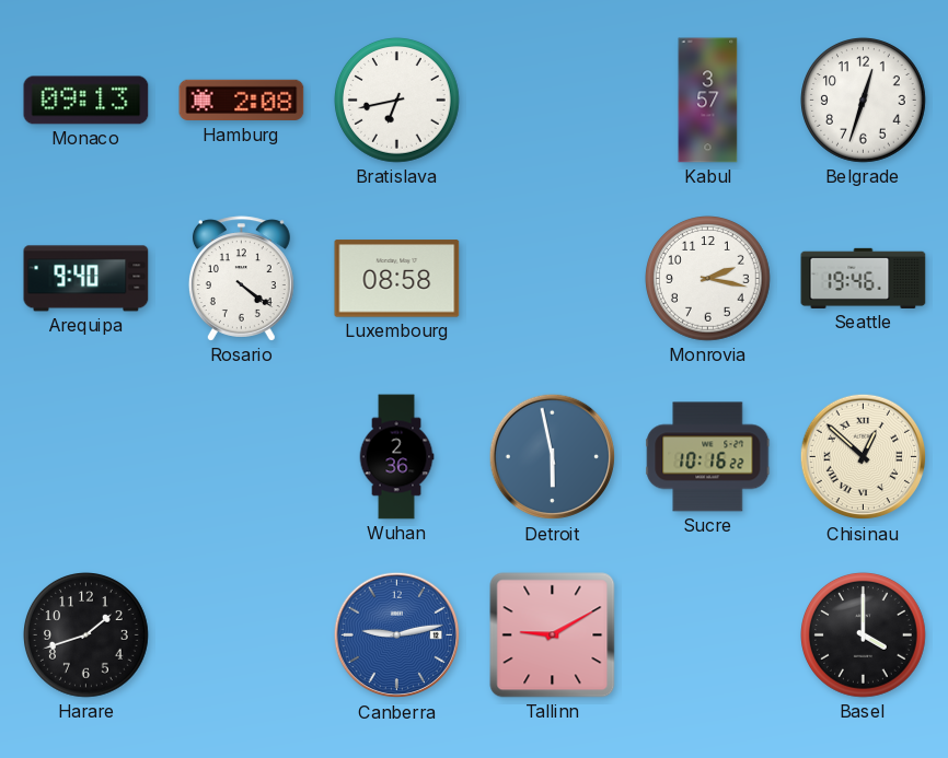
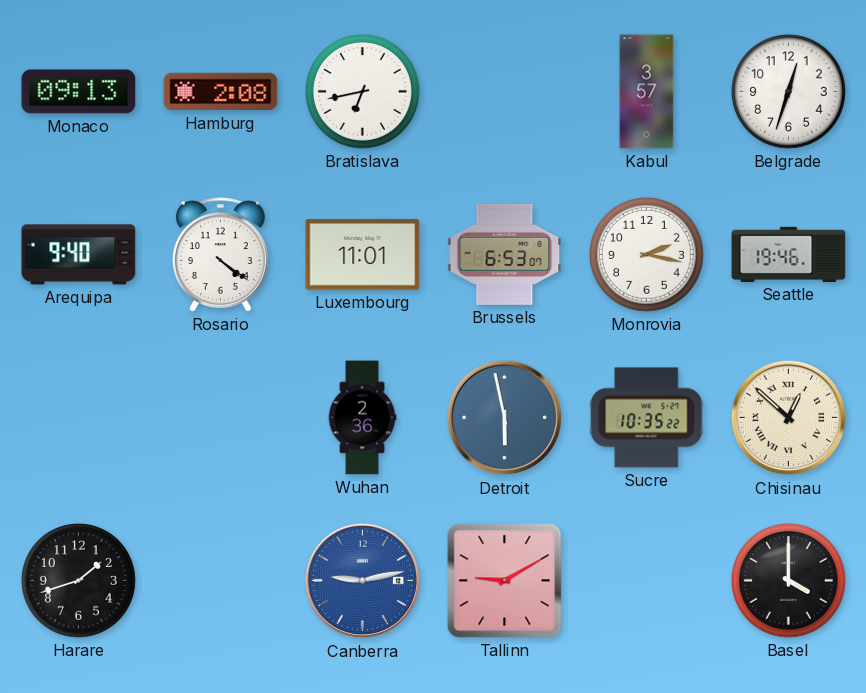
Luxembourg: 08:58 -> 11:01 (363, 255)
Brussels: none -> 6:53 (505, 254)
Sucre: 10:16 -> 10:35 (647, 418)
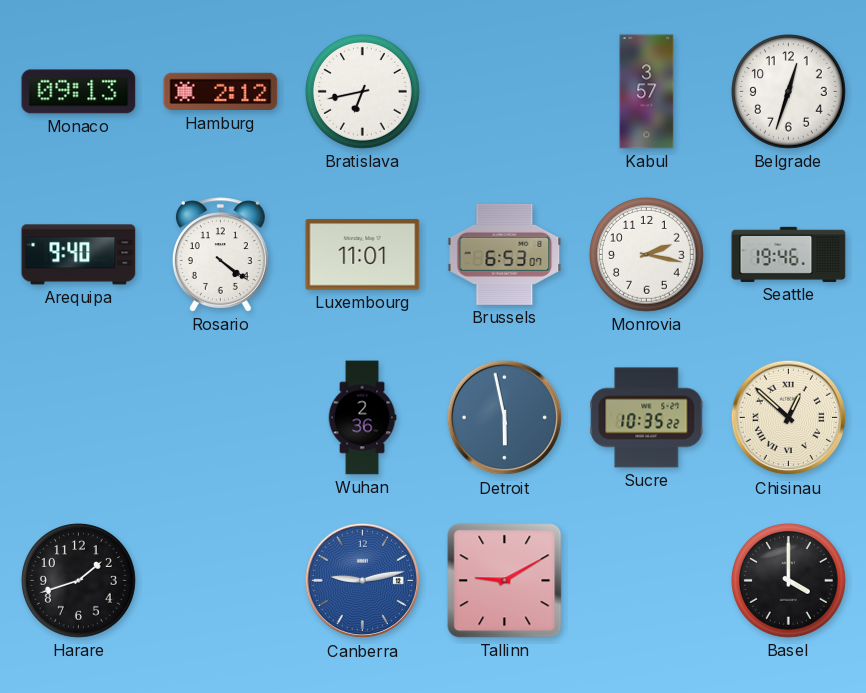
Hamburg: 2:08 -> 2:12 (221, 92)
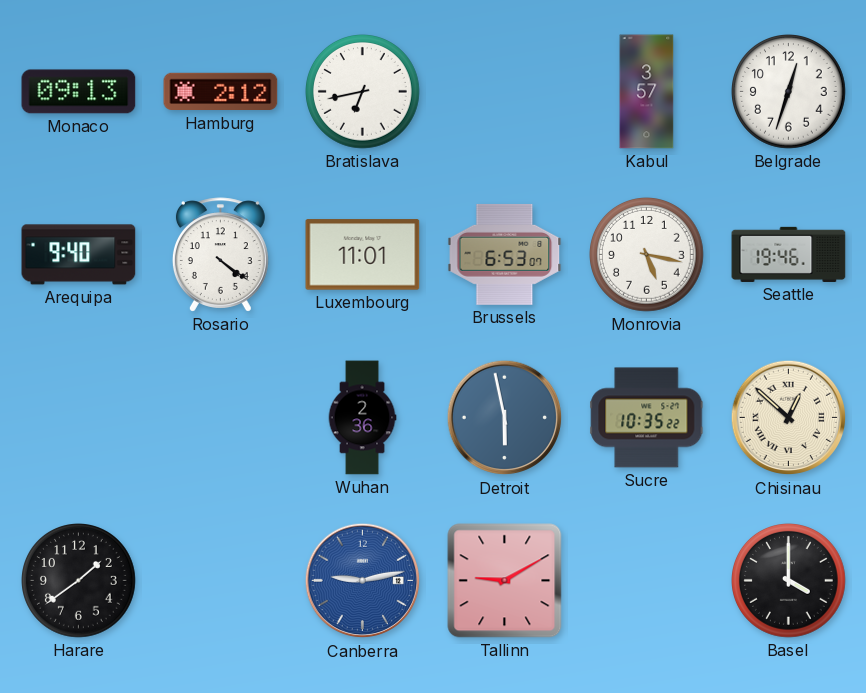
Monrovia: 2:17 -> 5:17 (647, 255)
Harare: 1:42 -> 1:39 (79, 581)
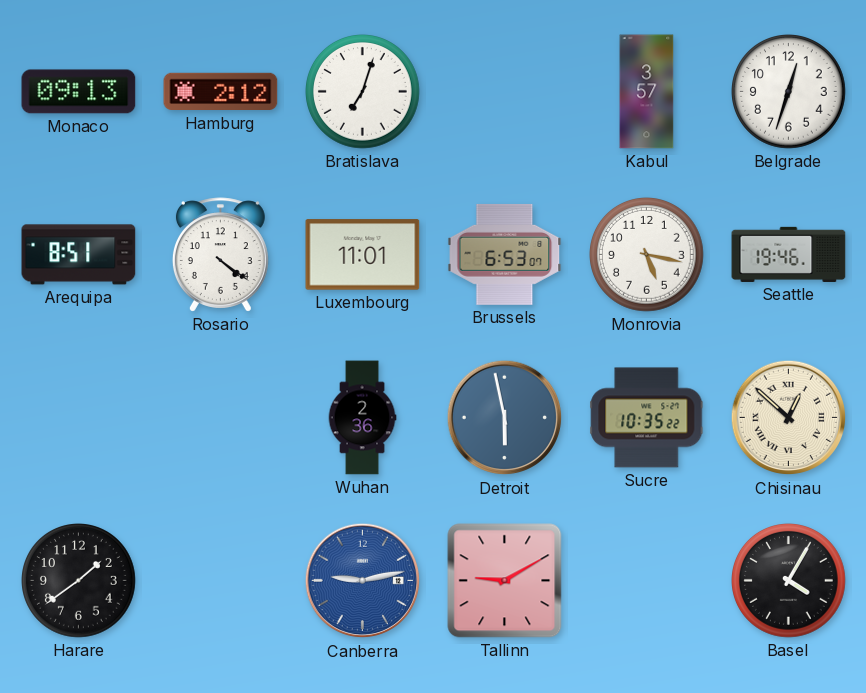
Bratislava: 6:43 -> 7:03 (363, 92)
Arequipa: 9:40 -> 8:51 (79, 255)
Basel: 4:00 -> 4:05 (789, 581)
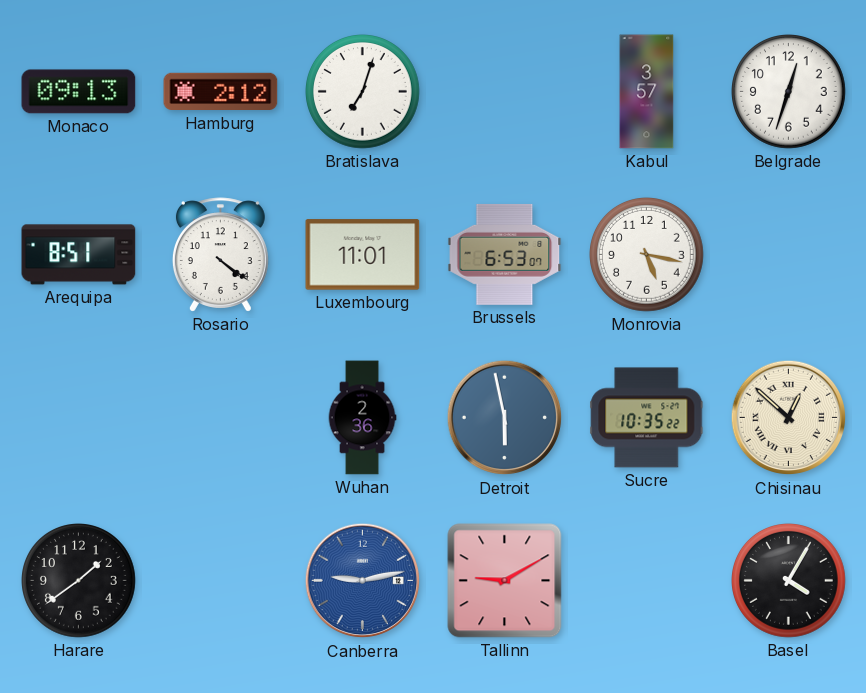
Seattle: 19:46 -> none (789, 254)
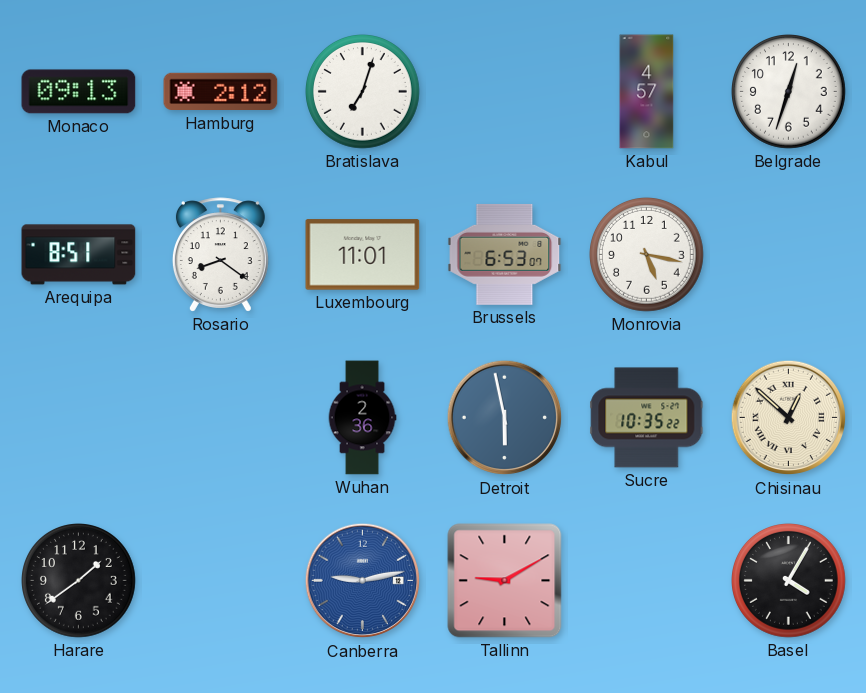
Kabul: 3:57 -> 4:57 (647, 92)
Rosario: 4:21 -> 8:21 (220, 255)
